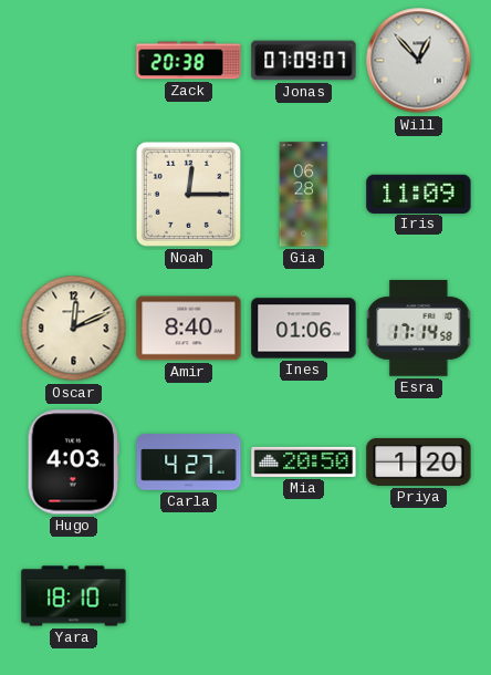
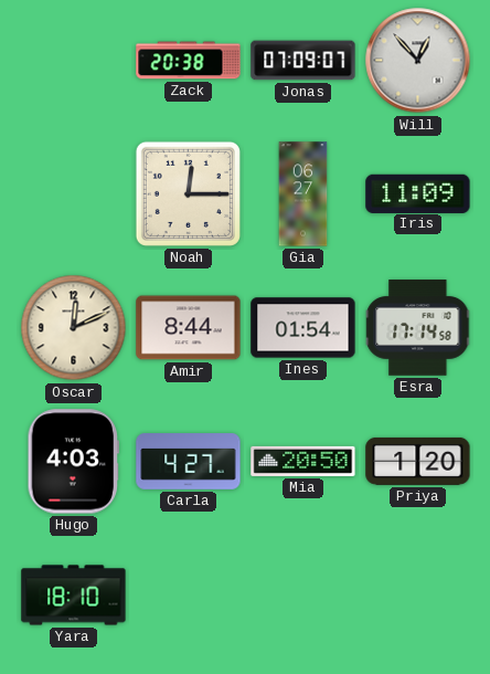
Gia: 06:28 -> 06:27 (303, 194)
Amir: 8:40 -> 8:44 (189, 328)
Ines: 01:06 -> 01:54 (303, 328)
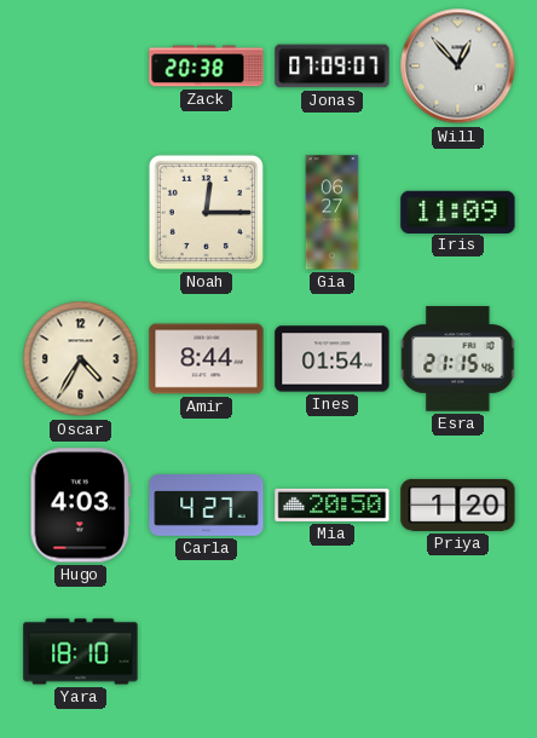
Oscar: 12:11 -> 4:35 (81, 359)
Esra: 17:14 -> 21:15 (458, 359)
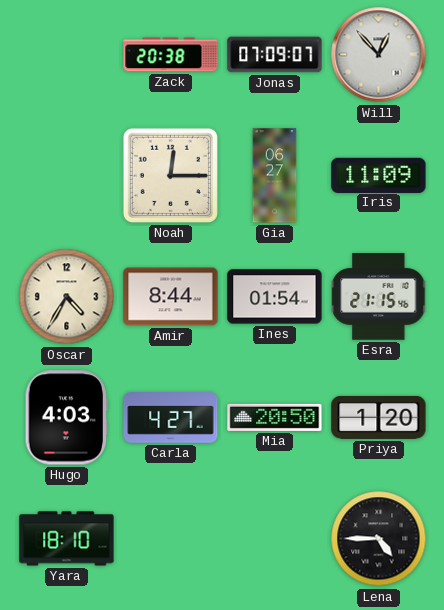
Lena: none -> 4:45 (379, 539)
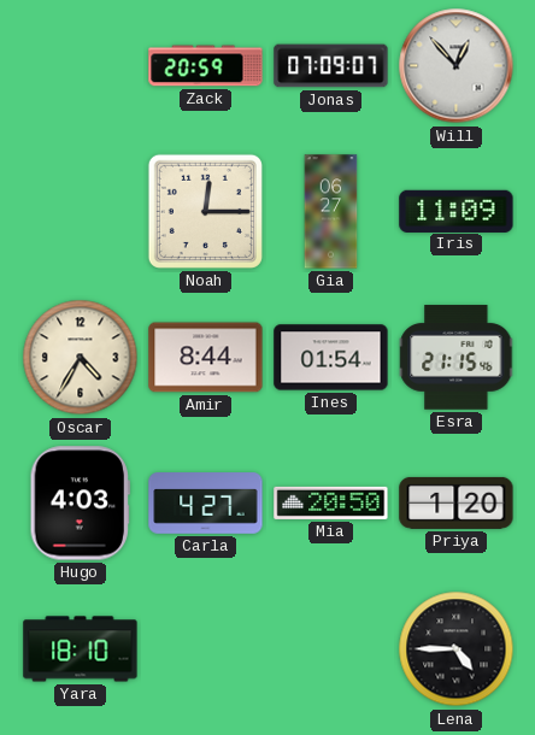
Zack: 20:38 -> 20:59 (206, 66)
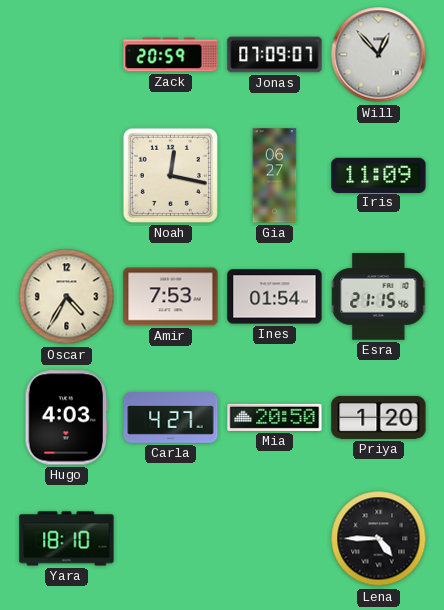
Noah: 12:15 -> 12:17 (170, 175)
Amir: 8:44 -> 7:53 (171, 297)
